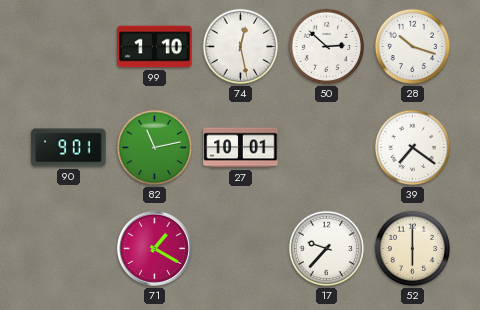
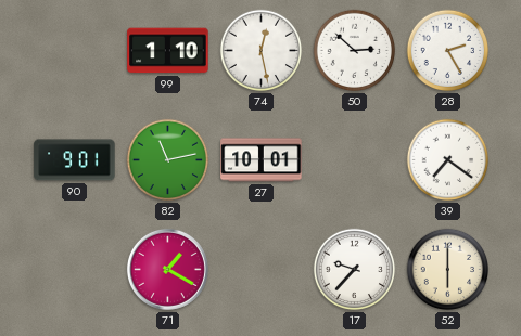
28: 10:18 -> 2:25 (448, 51)
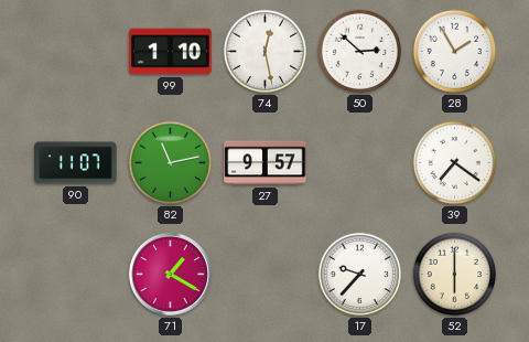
28: 2:25 -> 1:55 (455, 52)
90: 9:01 -> 11:07 (76, 163)
27: 10:01 -> 9:57 (266, 163)
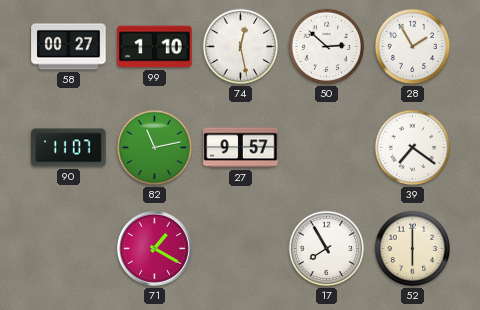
58: none -> 00:27 (69, 47)
17: 9:37 -> 7:55 (327, 249)
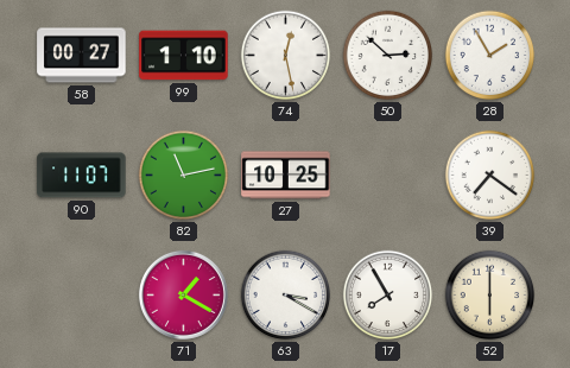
27: 9:57 -> 10:25 (286, 176)
63: none -> 3:20 (286, 296)
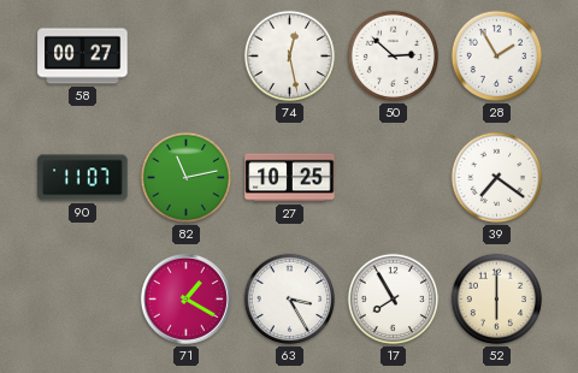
99: 1:10 -> none (184, 56)
63: 3:20 -> 3:25 (290, 300)
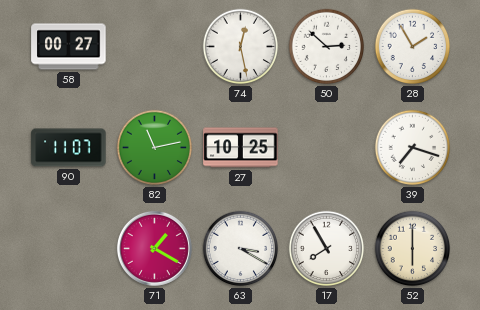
39: 7:21 -> 7:18 (413, 148)
63: 3:25 -> 3:20 (241, 249)
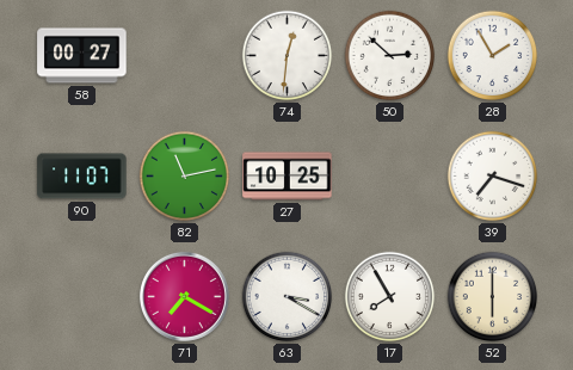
74: 12:28 -> 12:31 (288, 56)
71: 1:20 -> 7:20 (184, 296)
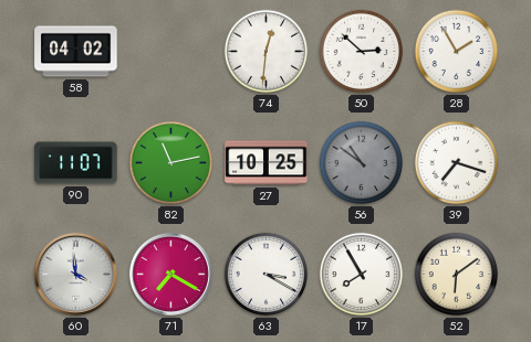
58: 00:27 -> 04:02 (76, 52)
56: none -> 10:51 (362, 163)
60: none -> 3:59 (75, 274)
52: 6:00 -> 6:09 (457, 275)
